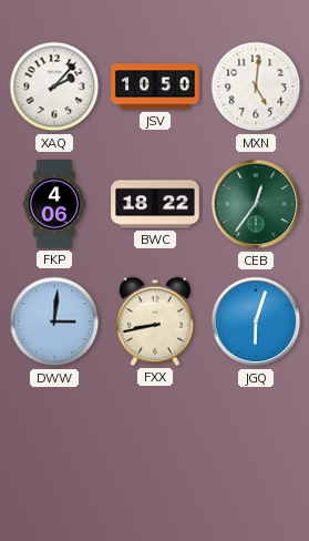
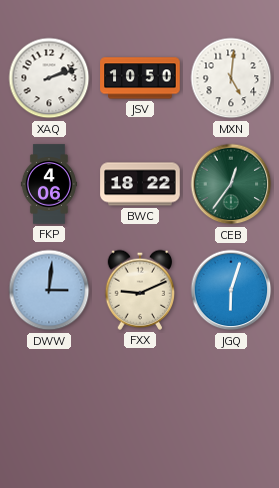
XAQ: 2:07 -> 2:12 (49, 78)
FXX: 8:43 -> 9:11 (140, 290)
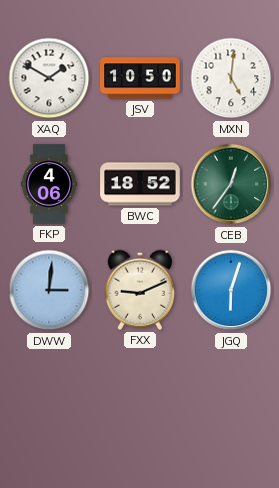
XAQ: 2:12 -> 1:50 (49, 78)
BWC: 18:22 -> 18:52 (140, 184)
